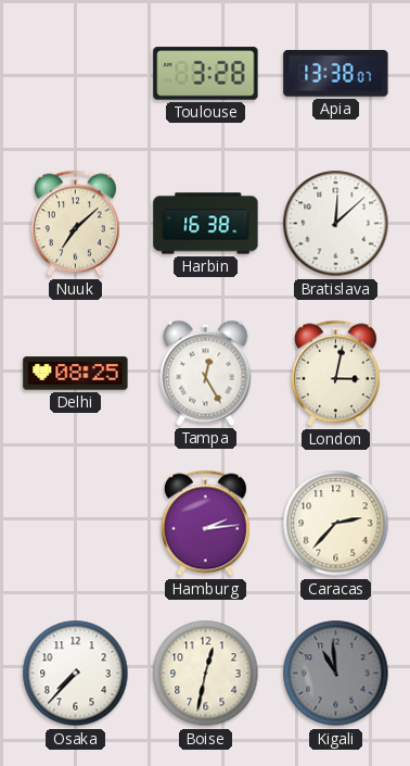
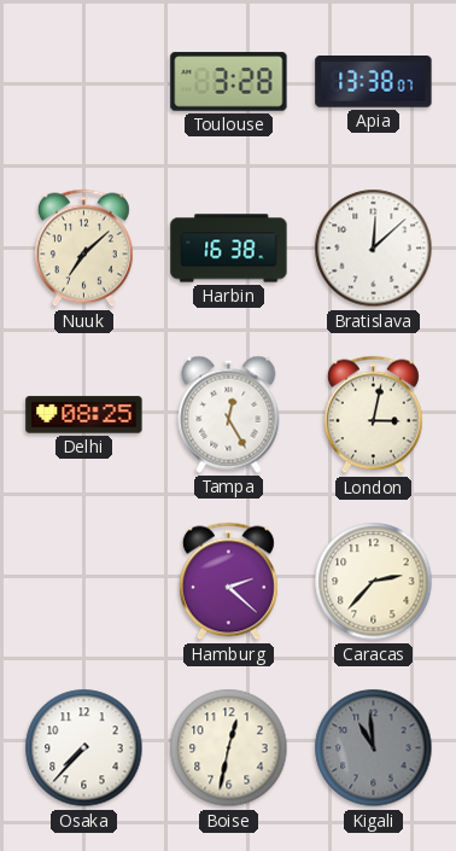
Hamburg: 2:14 -> 2:22 (228, 582)
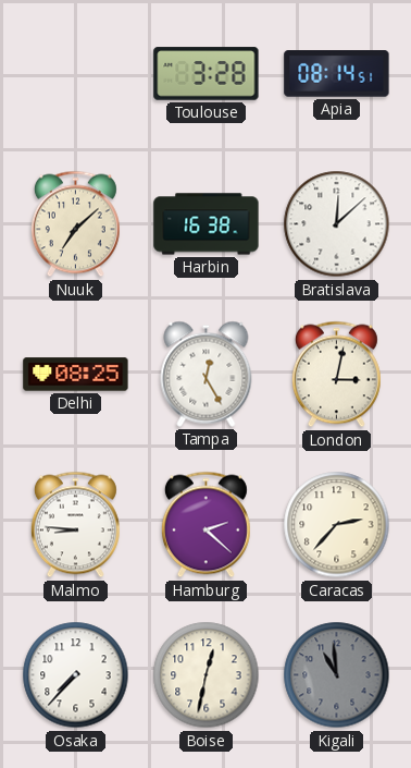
Apia: 13:38 -> 08:14 (337, 74)
Malmo: none -> 8:46 (75, 525)
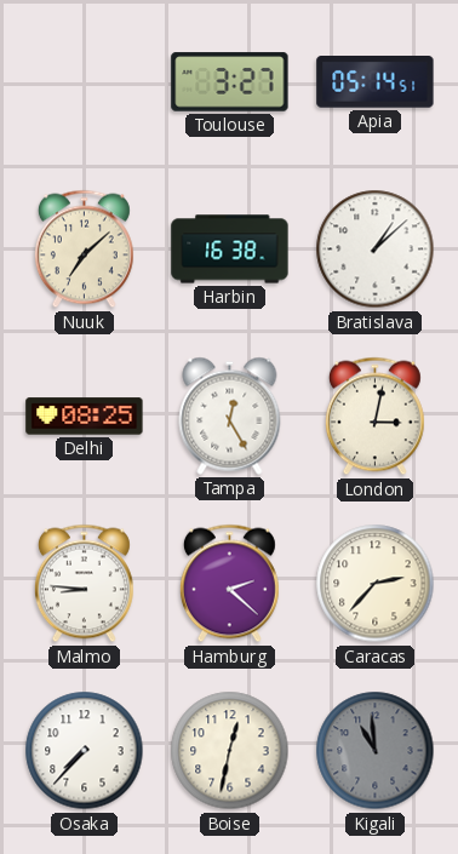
Toulouse: 3:28 -> 3:27 (230, 82)
Apia: 08:14 -> 05:14 (376, 82)
Bratislava: 12:08 -> 1:08 (376, 250)
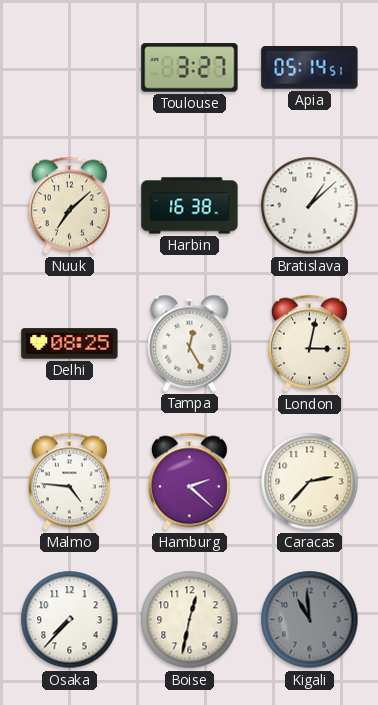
Malmo: 8:46 -> 4:46 (69, 482)
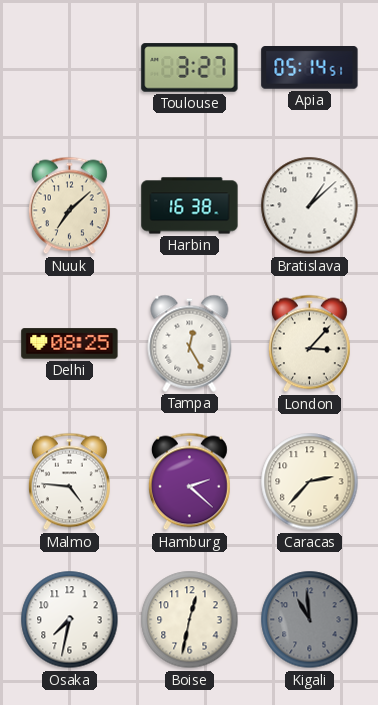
London: 3:02 -> 3:07 (309, 344)
Osaka: 7:37 -> 7:32 (70, 620)
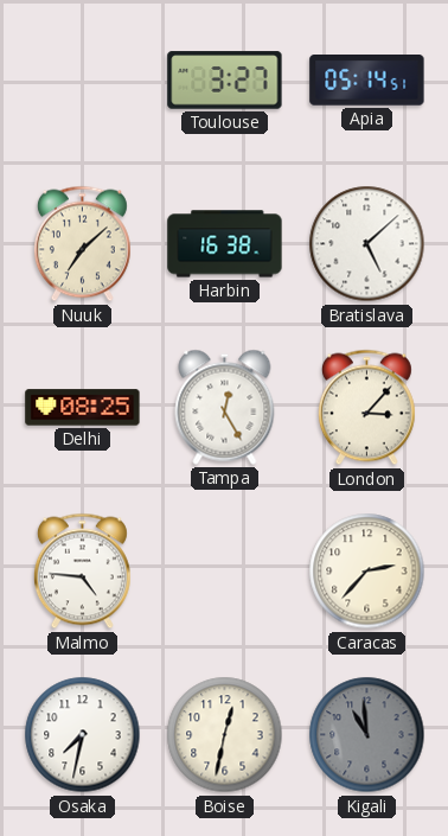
Bratislava: 1:08 -> 5:08 (367, 244)
Hamburg: 2:22 -> none (189, 482)
